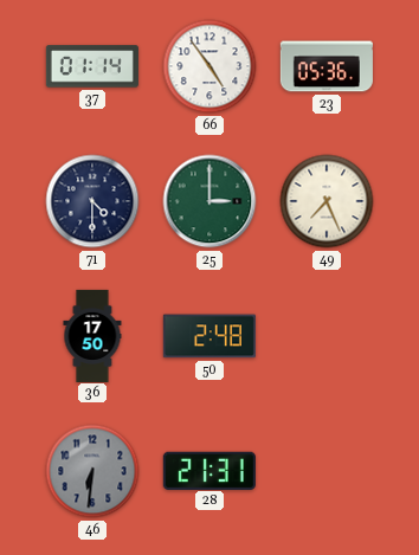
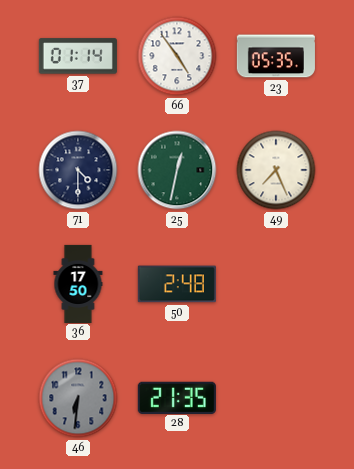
23: 05:36 -> 05:35 (276, 56)
25: 3:00 -> 12:32 (177, 170)
28: 21:31 -> 21:35 (177, 397)
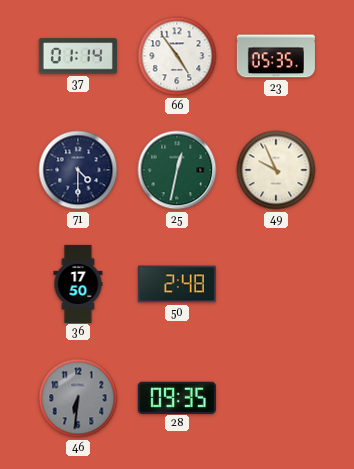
49: 7:26 -> 9:56 (276, 170)
28: 21:35 -> 09:35 (177, 397)
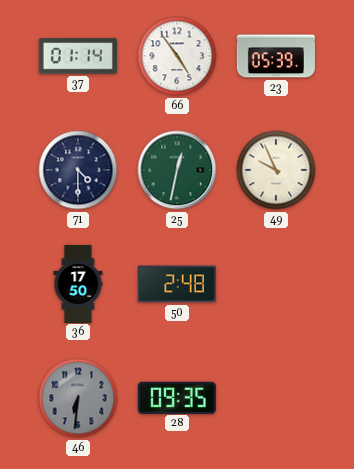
23: 05:35 -> 05:39 (276, 56)
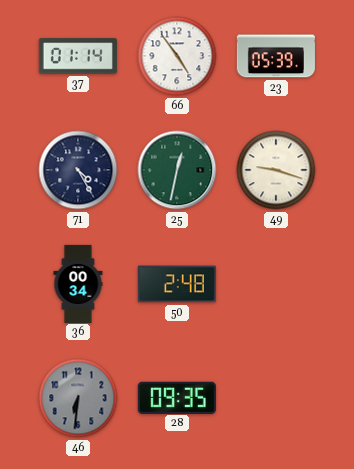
71: 4:30 -> 4:25 (78, 170)
49: 9:56 -> 9:18 (276, 170)
36: 17:50 -> 00:34 (78, 283)
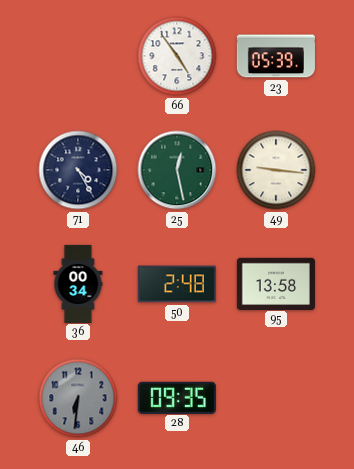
37: 01:14 -> none (78, 56)
25: 12:32 -> 12:28 (177, 170)
49: 9:18 -> 9:16 (276, 170)
95: none -> 13:58 (276, 283)
